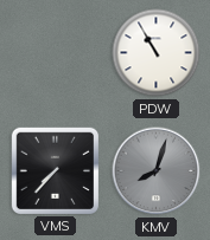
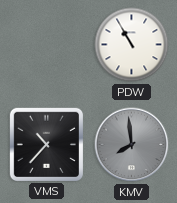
VMS: 7:37 -> 10:37 (46, 144)
KMV: 8:03 -> 7:59 (132, 145)
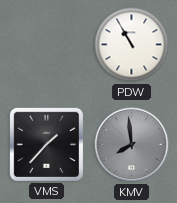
VMS: 10:37 -> 1:37 (46, 144)
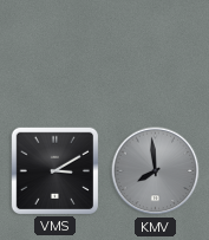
PDW: 10:55 -> none (132, 45)
VMS: 1:37 -> 3:10 (54, 170)
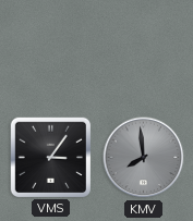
VMS: 3:10 -> 3:06 (50, 157)
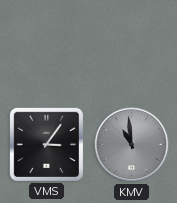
KMV: 7:59 -> 10:59 (132, 145)
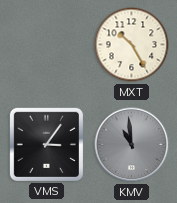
MXT: none -> 10:25 (132, 45)
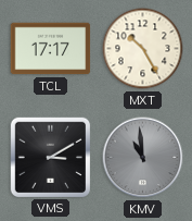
TCL: none -> 17:17 (51, 49)
VMS: 3:06 -> 3:10 (50, 157)
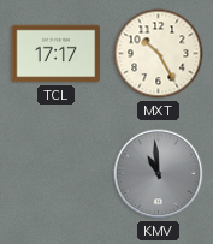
VMS: 3:10 -> none (50, 157)
